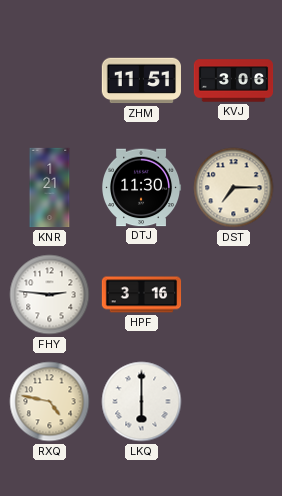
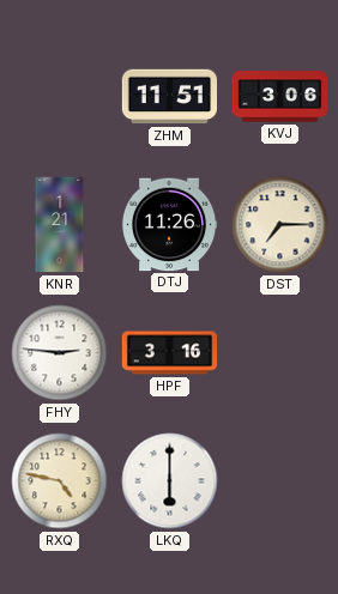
DTJ: 11:30 -> 11:26 (170, 225)
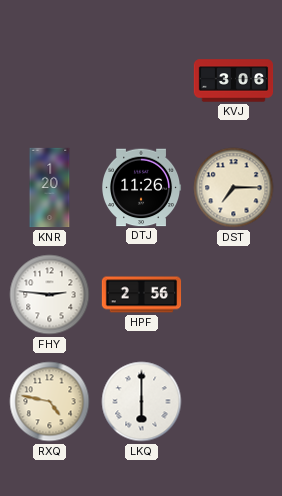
ZHM: 11:51 -> none (169, 97)
KNR: 1:21 -> 1:20 (50, 188)
HPF: 3:16 -> 2:56 (142, 295)
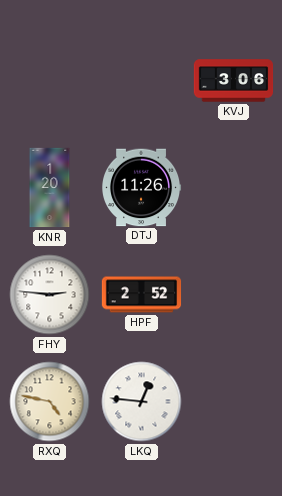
DST: 7:15 -> none (234, 188)
HPF: 2:56 -> 2:52 (142, 295)
LKQ: 6:00 -> 12:46 (142, 402)
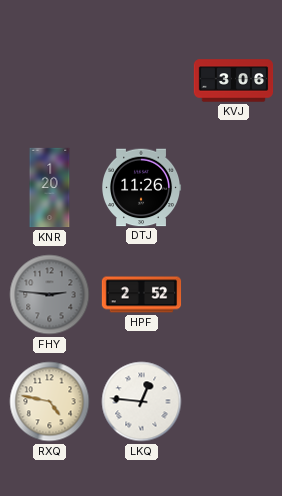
FHY dial: white -> grey (50, 295)
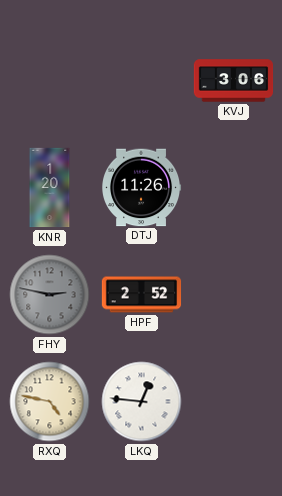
FHY: 2:46 -> 2:47 (50, 295)
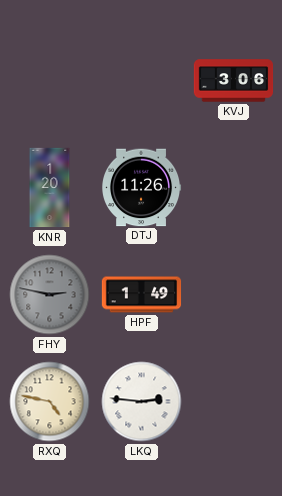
HPF: 2:52 -> 1:49 (142, 295)
LKQ: 12:46 -> 2:46 (142, 402)
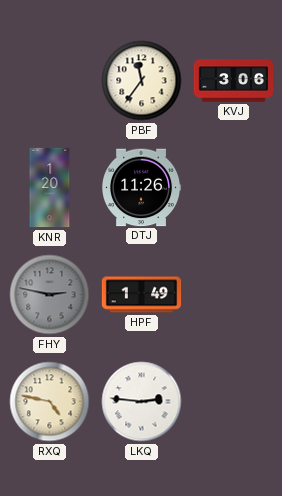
PBF: none -> 11:36 (142, 81)
